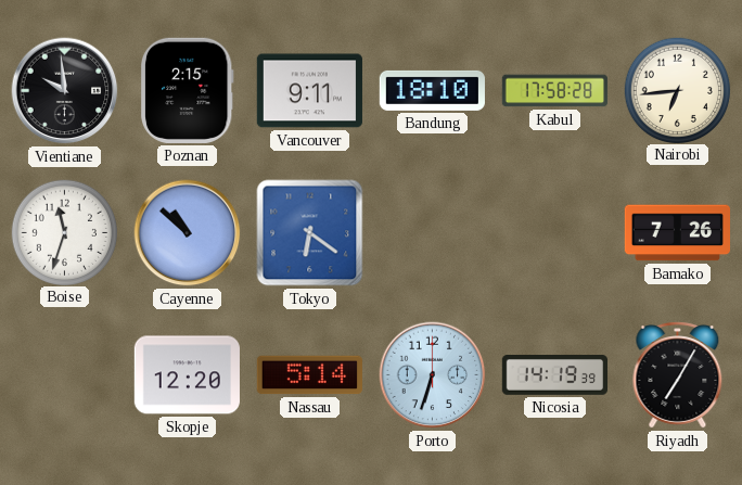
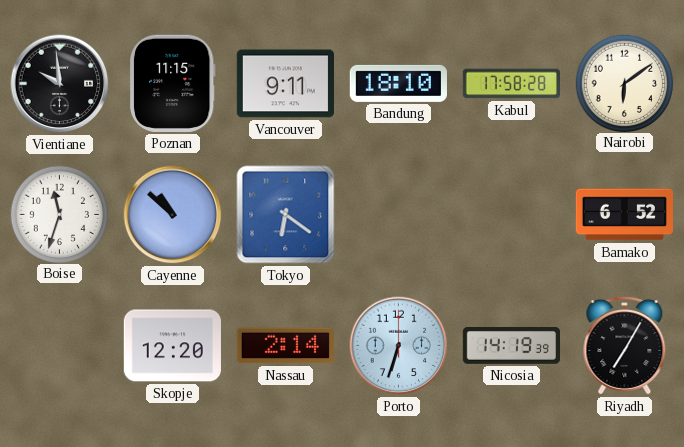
Poznan: 2:15 -> 11:15 (172, 83)
Nairobi: 6:44 -> 6:09 (624, 83)
Bamako: 7:26 -> 6:52 (624, 215)
Nassau: 5:14 -> 2:14 (285, 346)
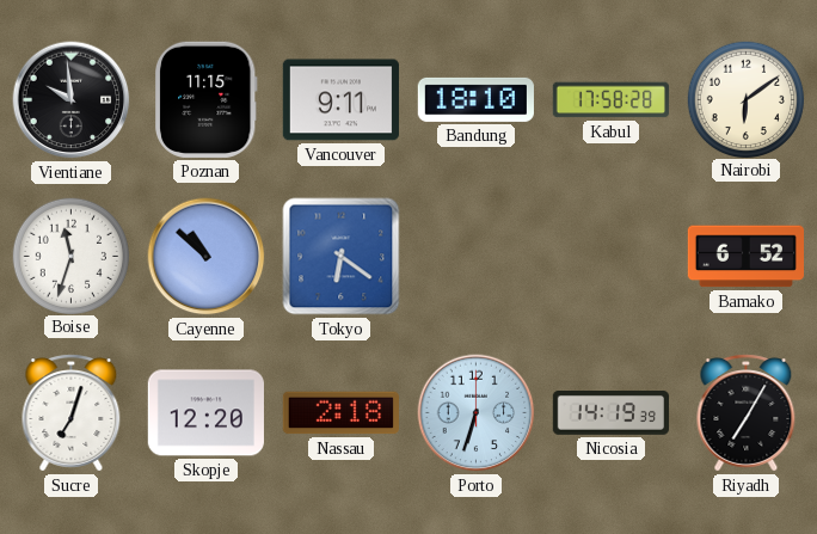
Sucre: none -> 7:03 (72, 413)
Nassau: 2:14 -> 2:18 (340, 413)
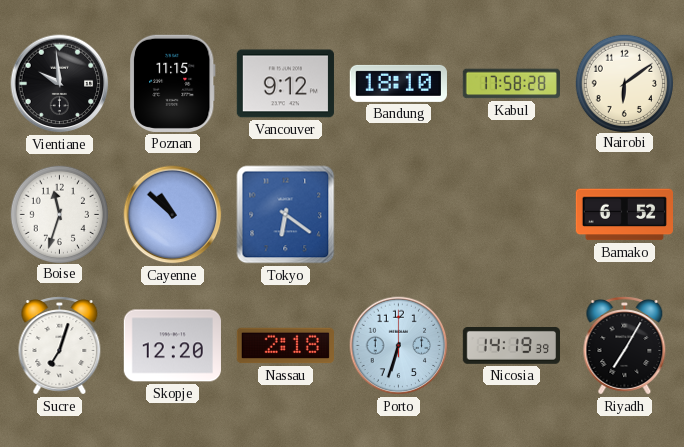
Vancouver: 9:11 -> 9:12 (285, 84)
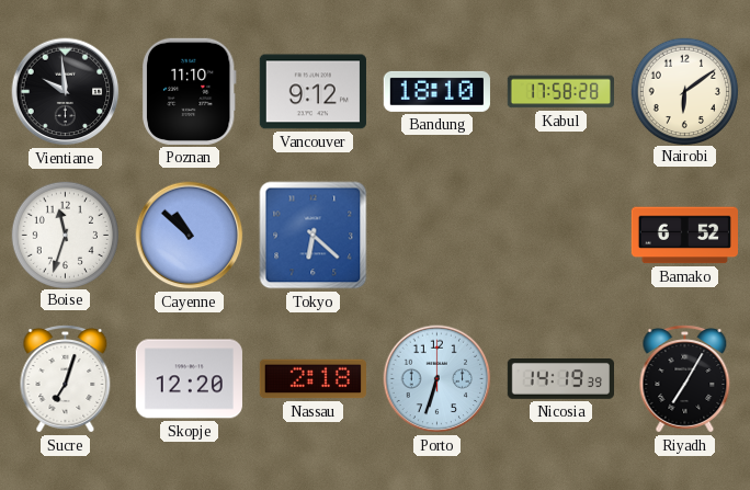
Poznan: 11:15 -> 11:10 (189, 91)
Tokyo: 6:21 -> 6:22 (314, 236)
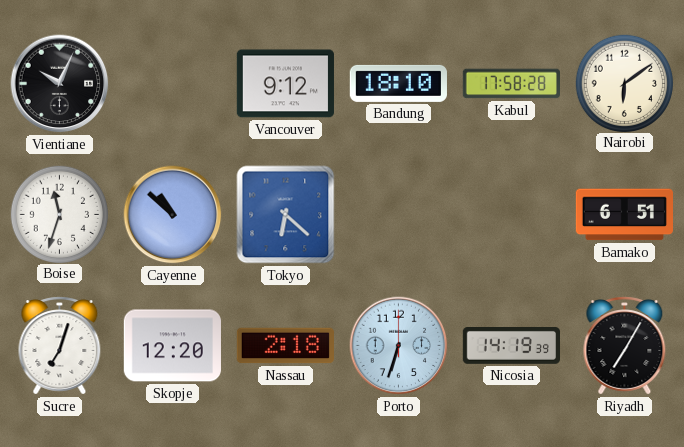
Vientiane: 9:59 -> 10:04 (60, 84)
Poznan: 11:10 -> none (189, 91)
Bamako: 6:52 -> 6:51 (624, 215)
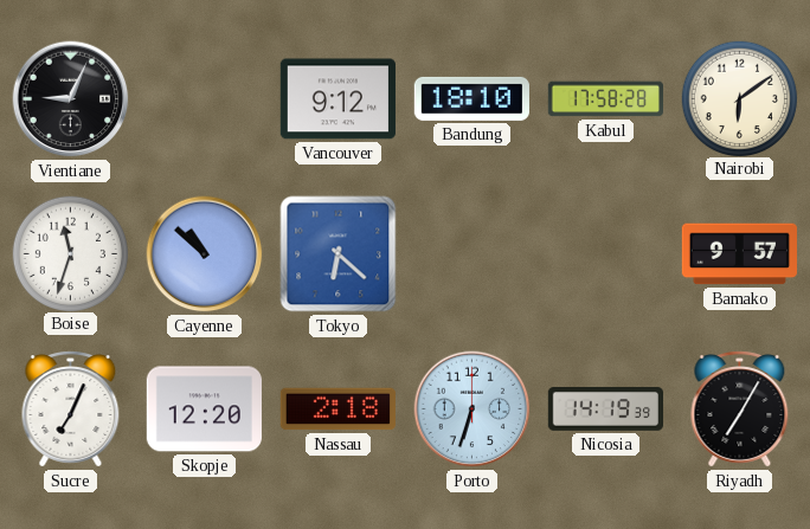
Vientiane: 10:04 -> 9:04 (71, 99)
Bamako: 6:51 -> 9:57 (739, 254)
Sucre: 7:03 -> 7:04 (71, 409)
